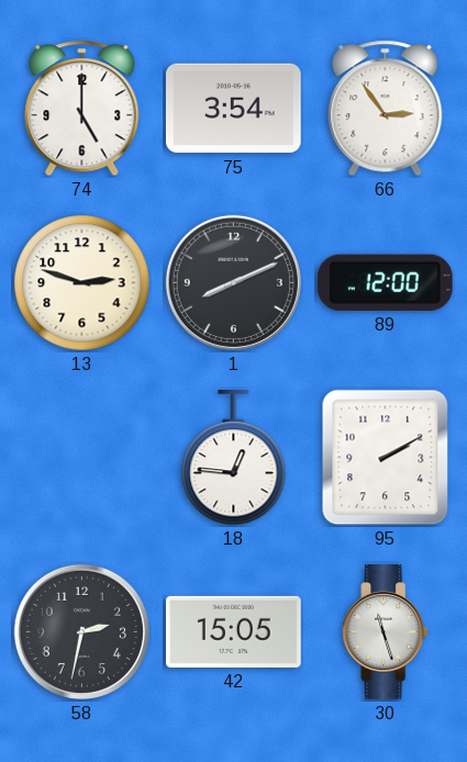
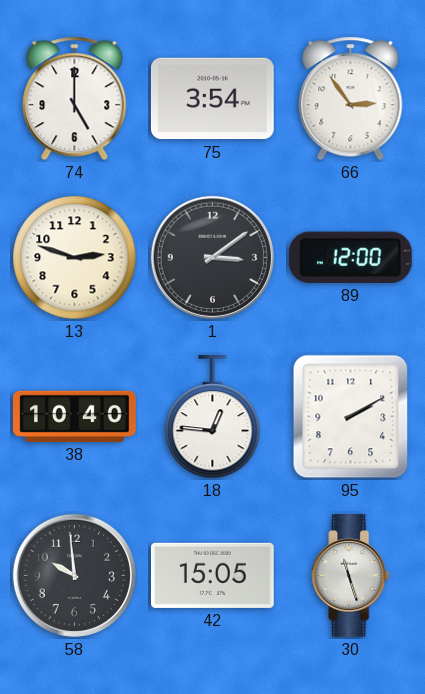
1: 8:11 -> 3:09 (212, 257)
38: none -> 10:40 (75, 416)
58: 2:32 -> 9:59 (74, 575)
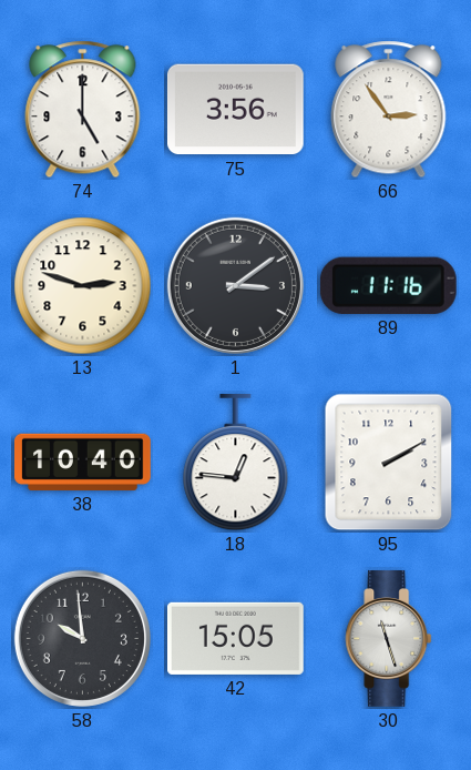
75: 3:54 -> 3:56 (235, 110)
89: 12:00 -> 11:16 (388, 285)
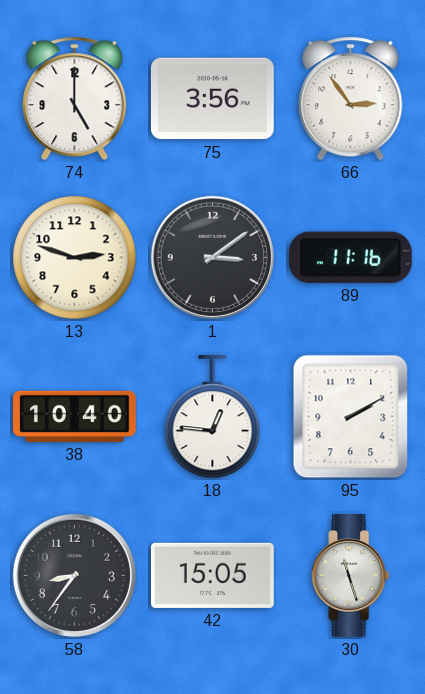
58: 9:59 -> 8:36 (74, 575)
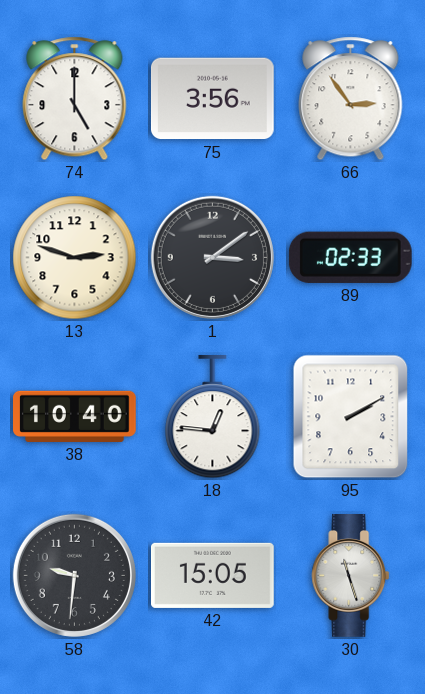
89: 11:16 -> 02:33 (350, 257)
58: 8:36 -> 9:31 (74, 575)
